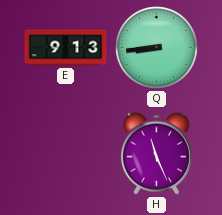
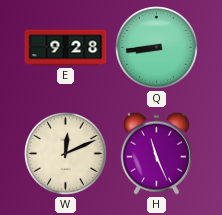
E: 9:13 -> 9:28 (66, 48)
W: none -> 12:11 (66, 154)
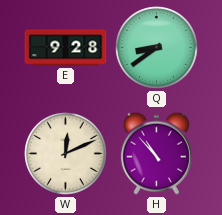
Q: 8:44 -> 8:39 (157, 48)
H: 11:26 -> 10:53 (156, 153)
